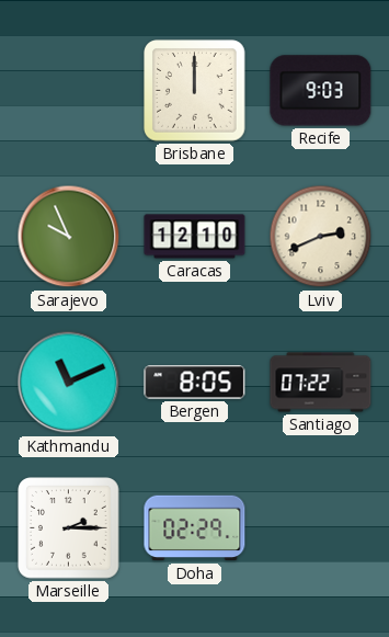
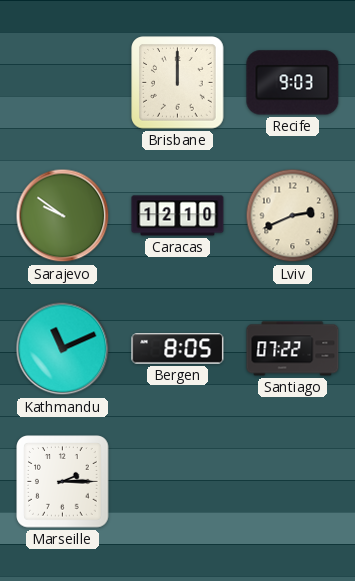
Sarajevo: 9:56 -> 9:51 (63, 216)
Doha: 02:29 -> none (195, 528)
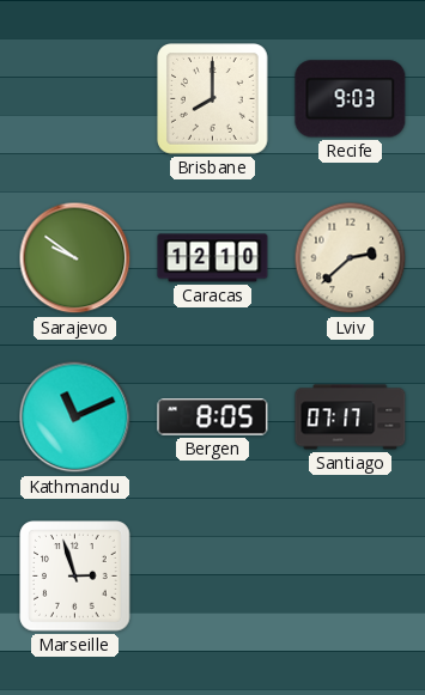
Brisbane: 12:00 -> 8:00 (213, 99)
Lviv: 2:41 -> 2:38 (351, 258)
Santiago: 07:22 -> 07:17 (351, 417)
Marseille: 2:15 -> 2:57 (75, 577)
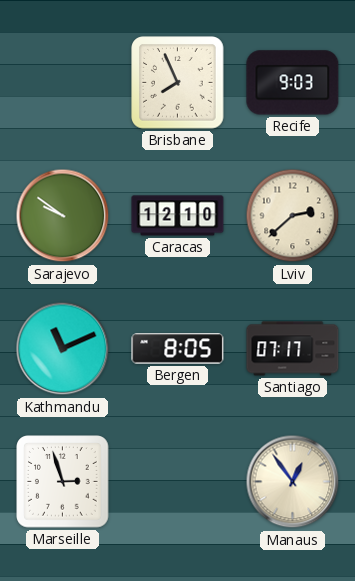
Brisbane: 8:00 -> 7:56 (178, 83)
Manaus: none -> 12:54 (293, 482)
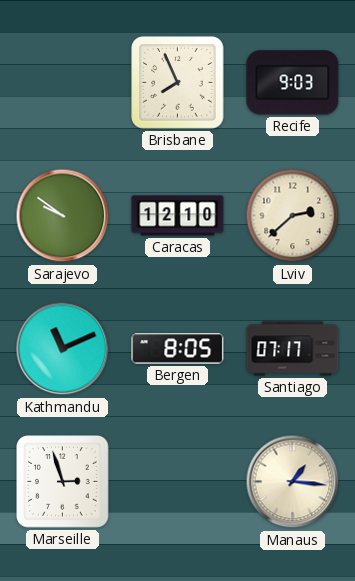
Manaus: 12:54 -> 1:16 (293, 482)
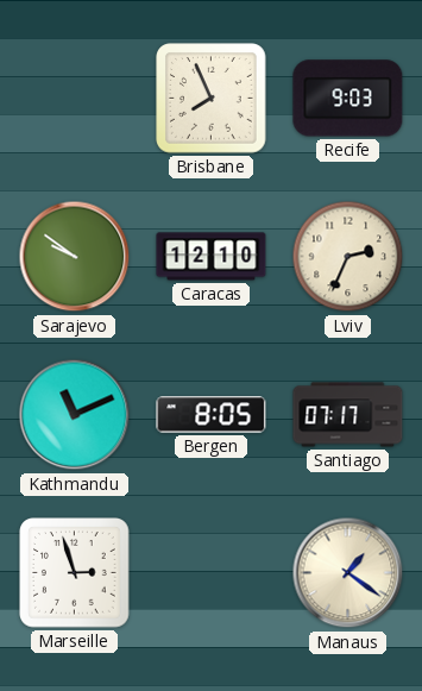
Lviv: 2:38 -> 2:34 (348, 257)
Manaus: 1:16 -> 1:21 (348, 573)
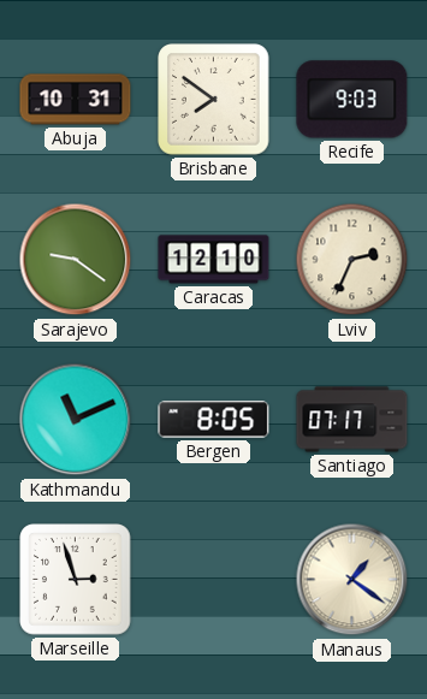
Abuja: none -> 10:31 (76, 100)
Brisbane: 7:56 -> 7:51 (214, 100)
Sarajevo: 9:51 -> 9:21 (76, 260)
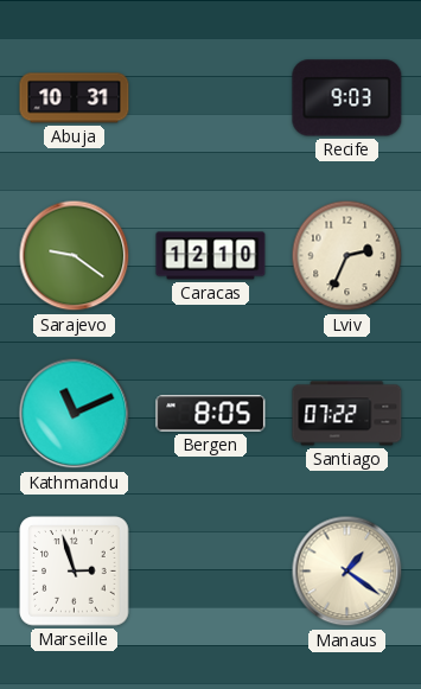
Brisbane: 7:51 -> none (214, 100)
Santiago: 07:17 -> 07:22 (347, 414)
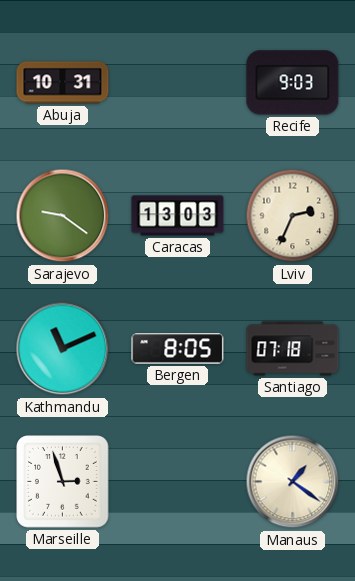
Caracas: 12:10 -> 13:03 (178, 216)
Santiago: 07:22 -> 07:18 (293, 349)
